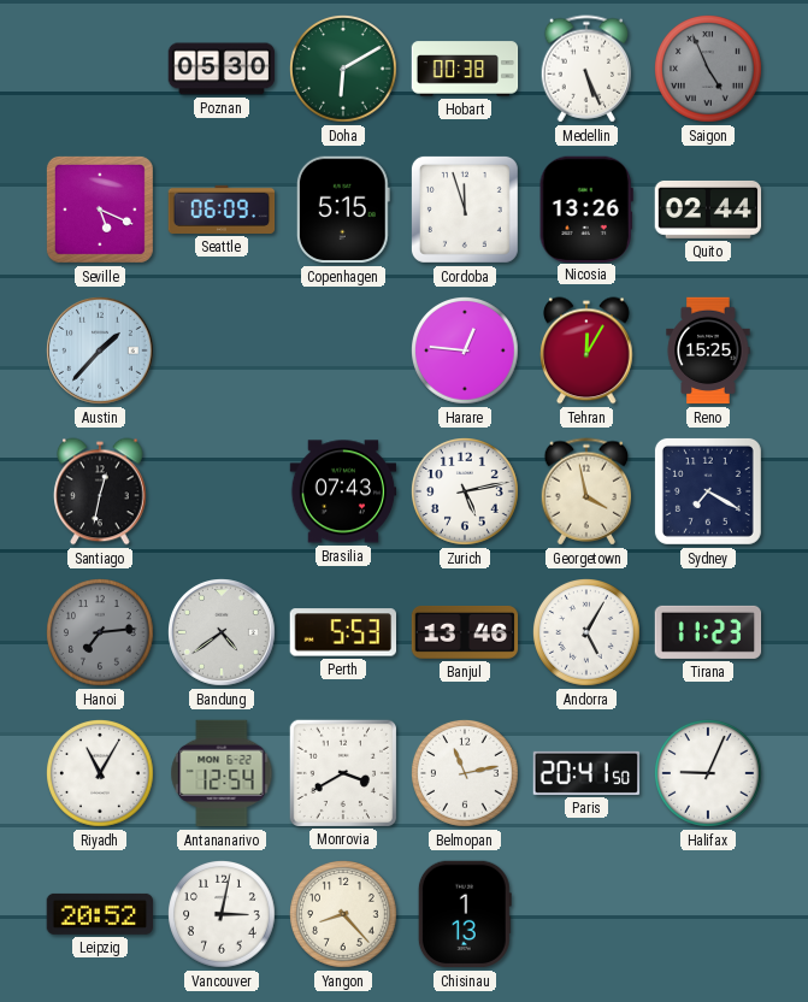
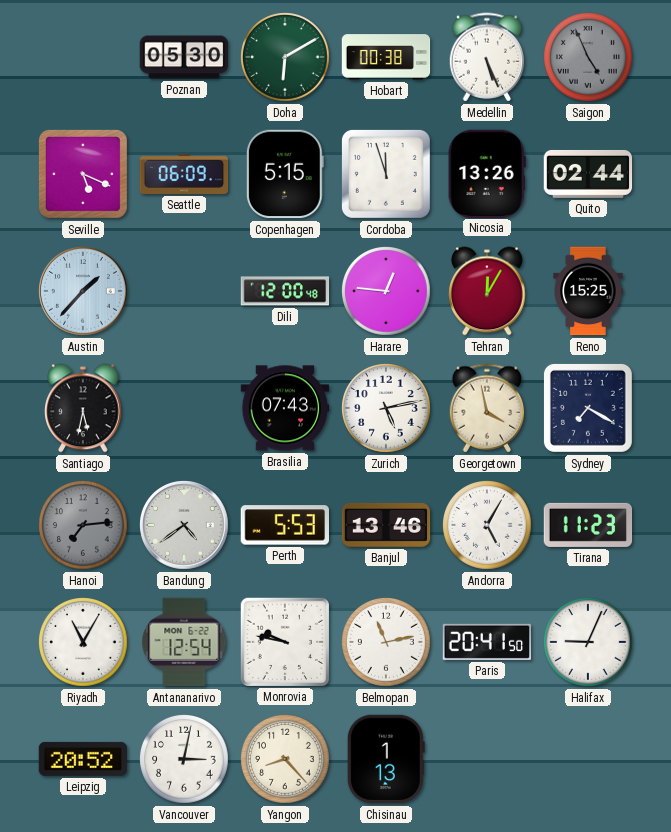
Dili: none -> 12:00 (285, 291)
Santiago: 12:32 -> 5:32 (83, 408)
Monrovia: 3:40 -> 9:47 (284, 641)
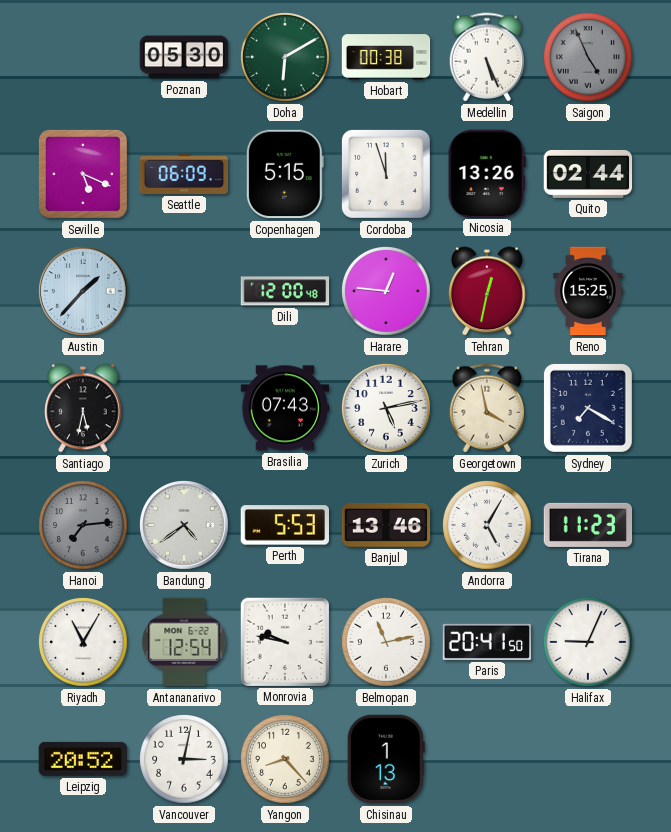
Tehran: 12:05 -> 12:32 (487, 291)
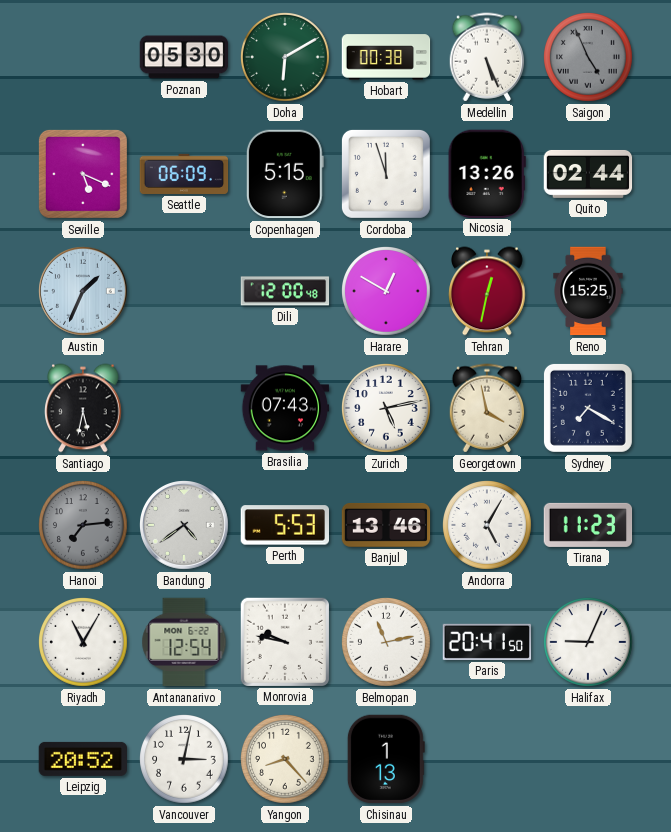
Austin: 1:37 -> 1:34 (83, 291)
Harare: 12:46 -> 12:50 (386, 291)
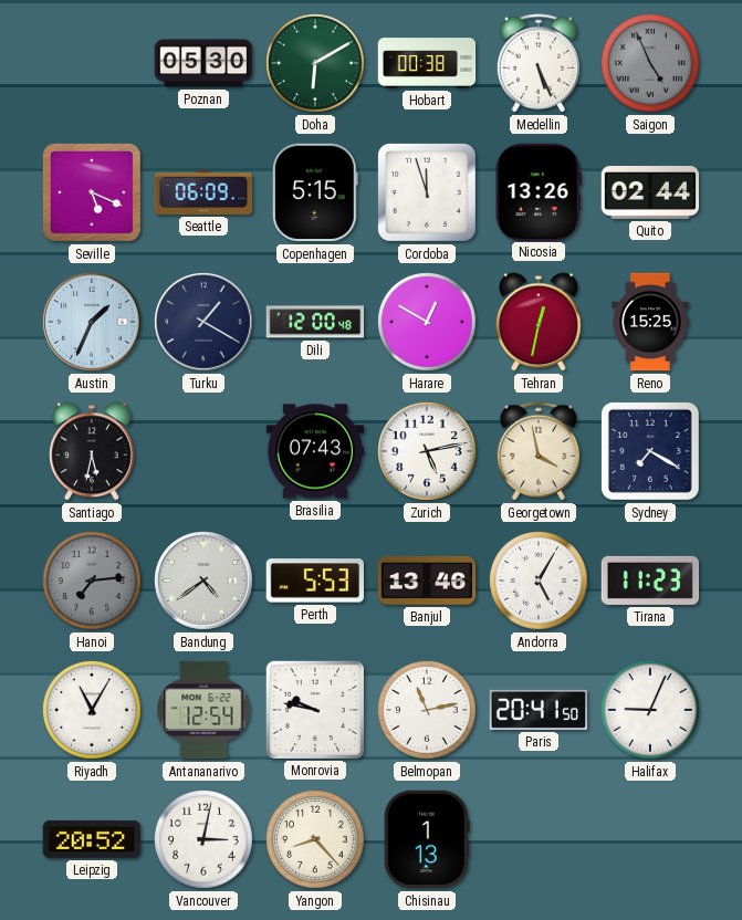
Turku: none -> 1:20 (203, 322)
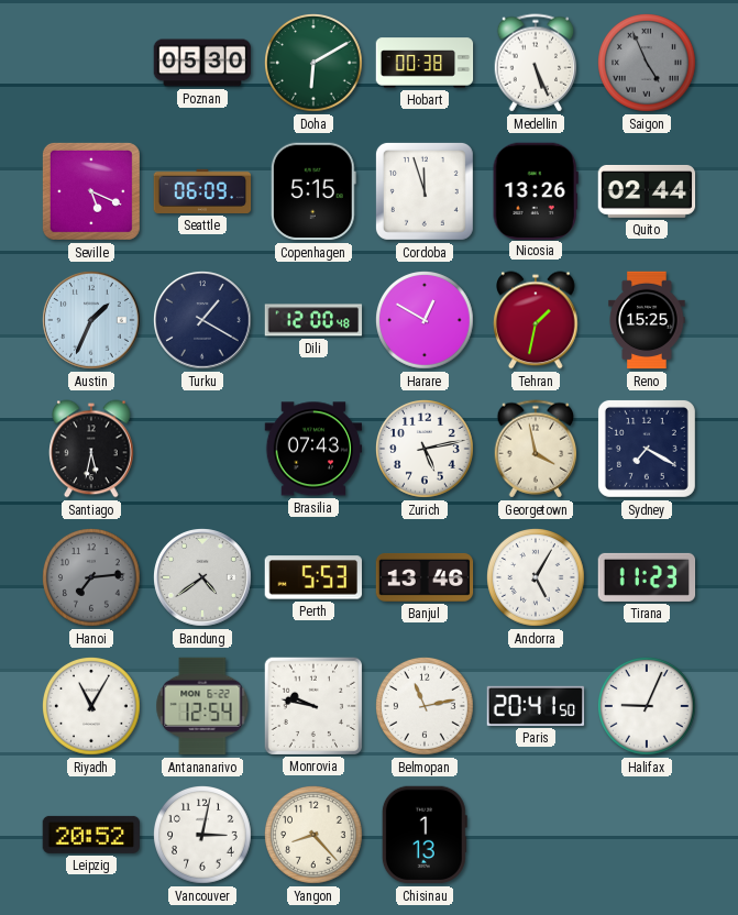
Tehran: 12:32 -> 1:32 (536, 320)
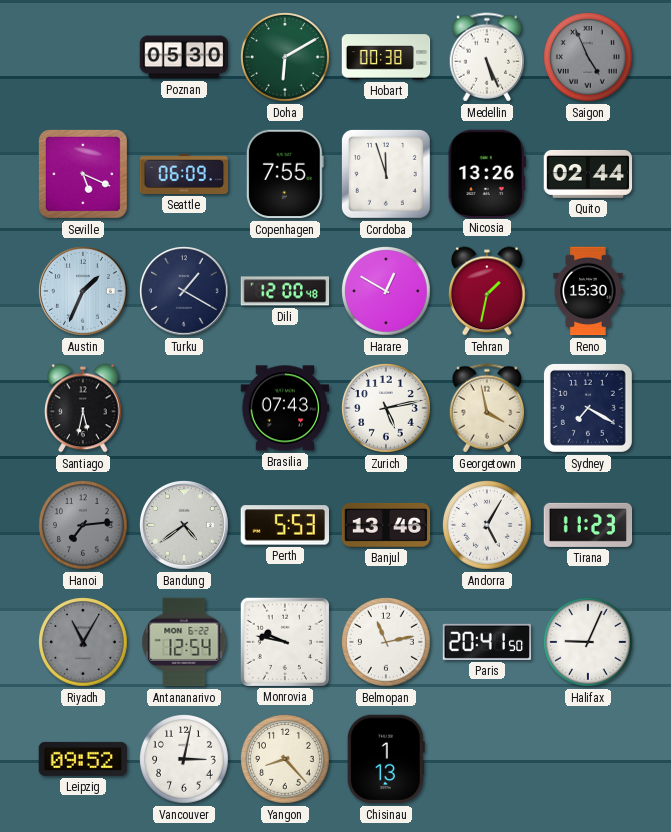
Copenhagen: 5:15 -> 7:55 (285, 174)
Reno: 15:25 -> 15:30 (588, 291)
Riyadh dial: white -> grey (83, 642)
Leipzig: 20:52 -> 09:52 (83, 759)
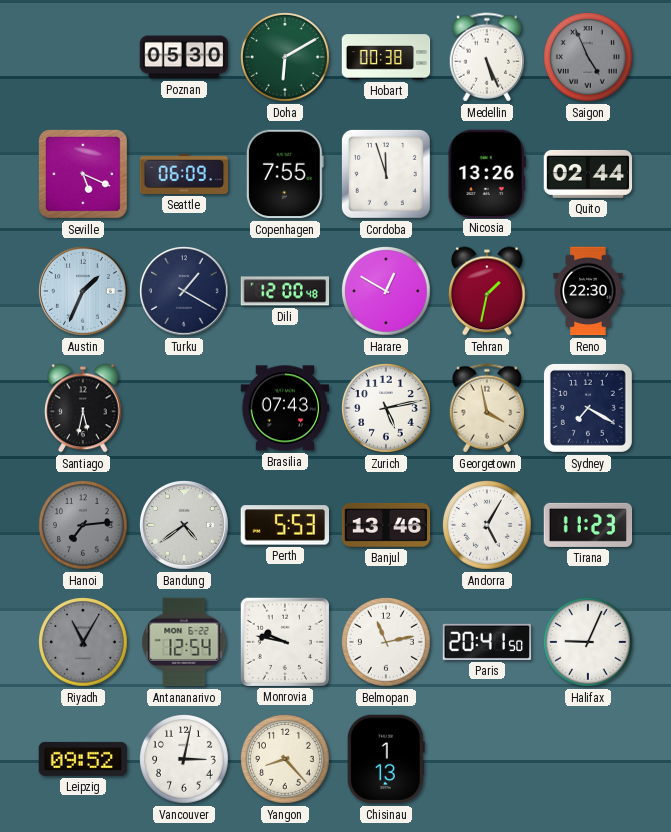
Reno: 15:30 -> 22:30 (588, 291)
